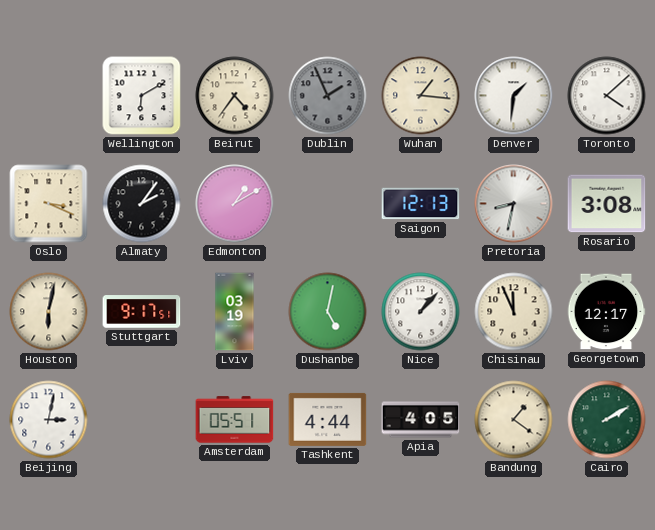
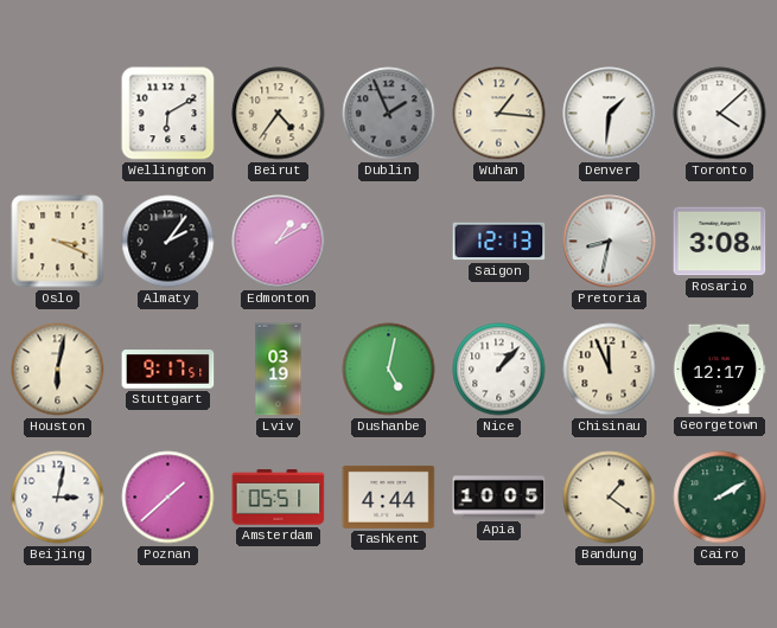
Poznan: none -> 1:38 (168, 498)
Apia: 4:05 -> 10:05 (499, 498)
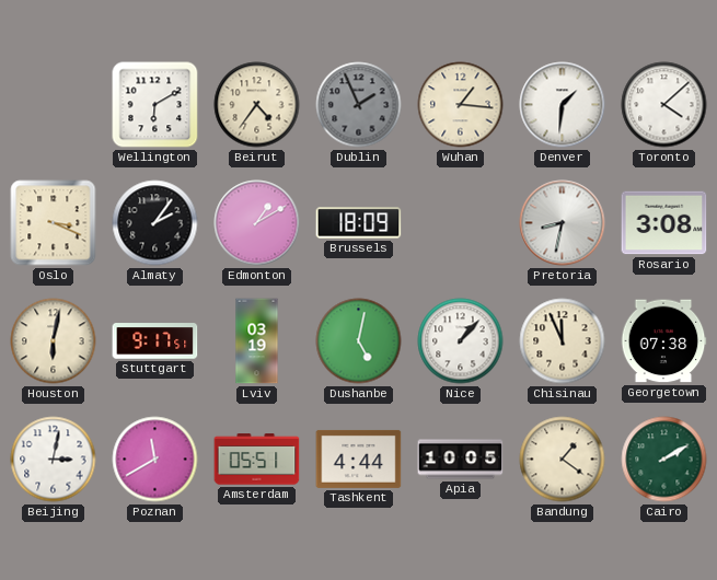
Brussels: none -> 18:09 (359, 223)
Saigon: 12:13 -> none (499, 242)
Georgetown: 12:17 -> 07:38 (663, 341)
Poznan: 1:38 -> 11:40 (155, 460)
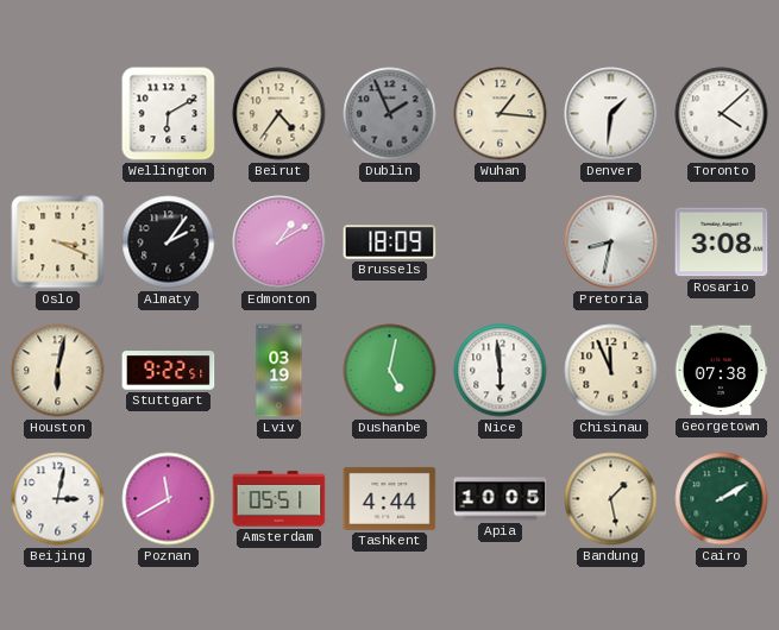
Stuttgart: 9:17 -> 9:22 (169, 371)
Nice: 1:07 -> 5:59 (501, 371)
Bandung: 1:21 -> 1:28 (611, 499)
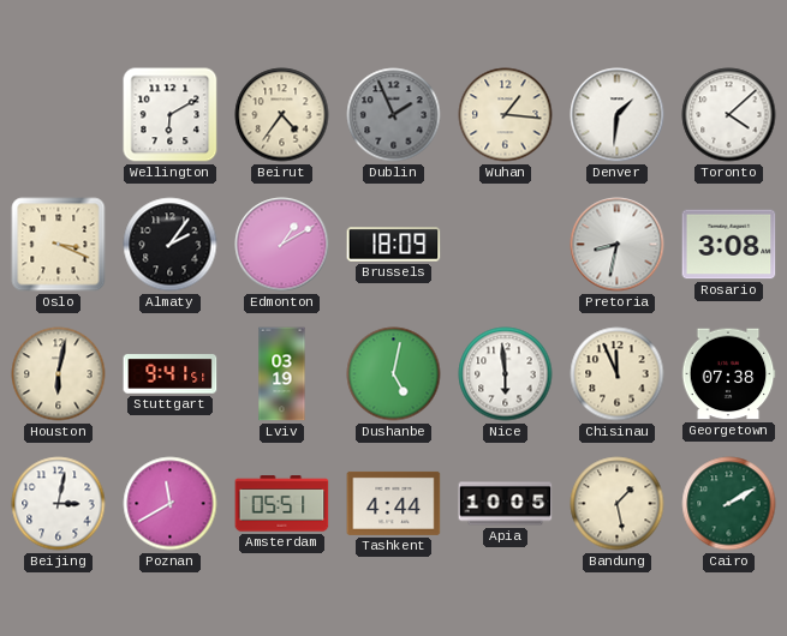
Stuttgart: 9:22 -> 9:41 (171, 374)
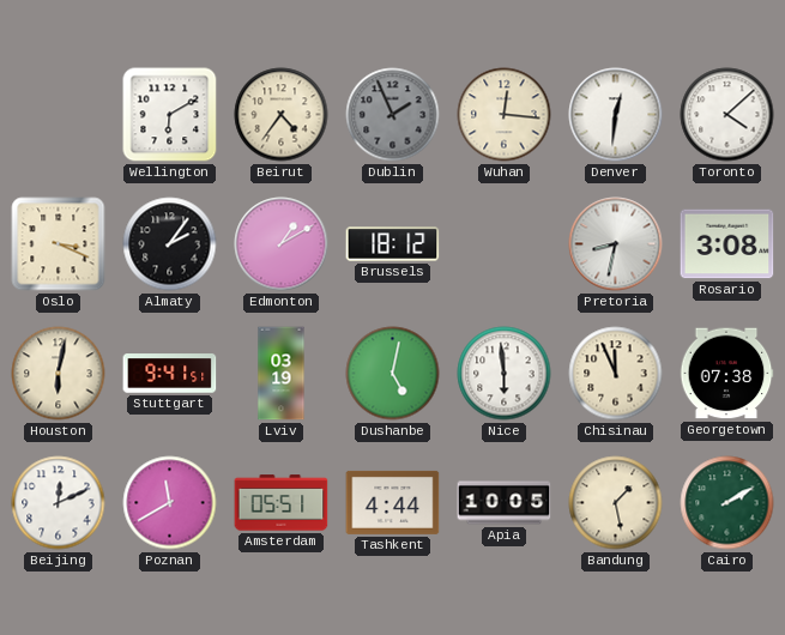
Wuhan: 1:16 -> 12:16 (505, 115)
Denver: 1:31 -> 12:31 (616, 115)
Brussels: 18:09 -> 18:12 (393, 244)
Beijing: 3:02 -> 12:11 (59, 503)
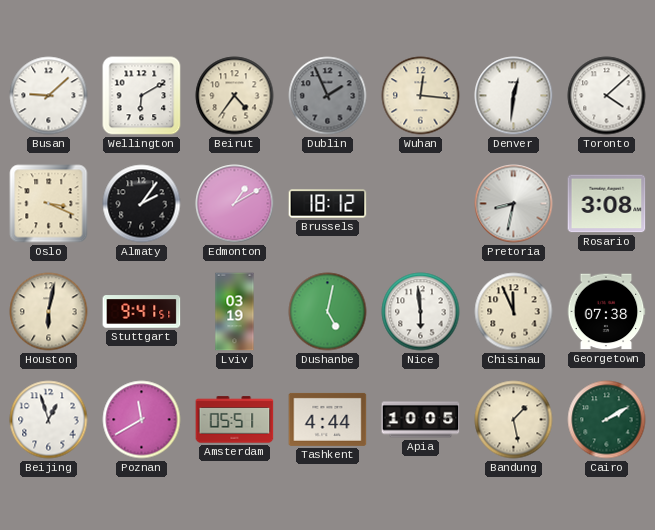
Busan: none -> 9:08 (49, 96)
Beijing: 12:11 -> 12:57 (49, 420)
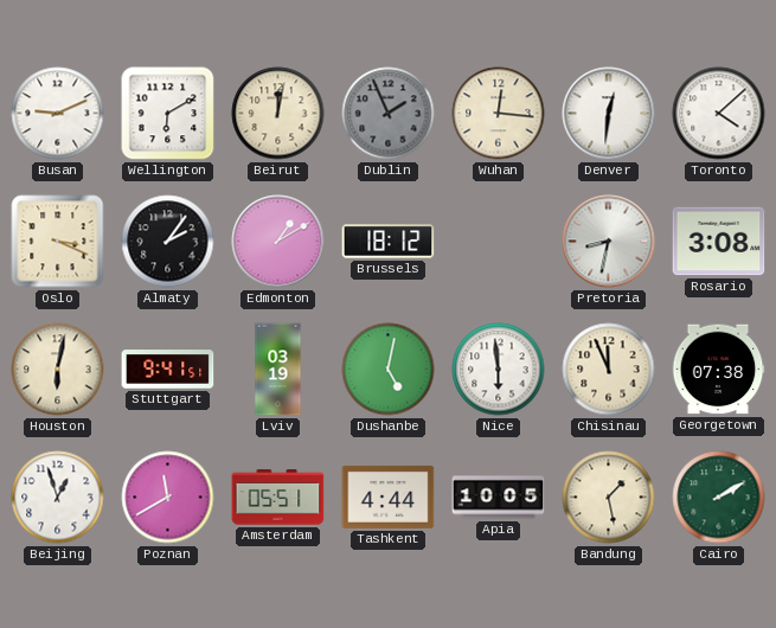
Busan: 9:08 -> 9:11 (58, 114)
Beirut: 4:36 -> 12:02 (278, 114)
